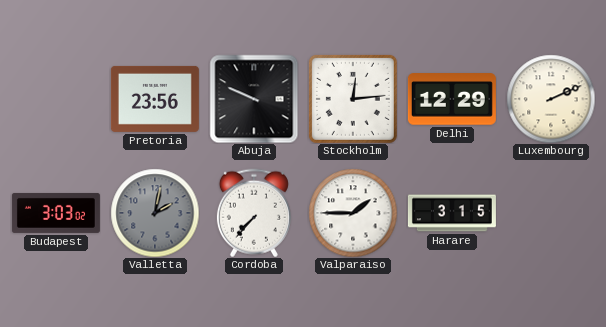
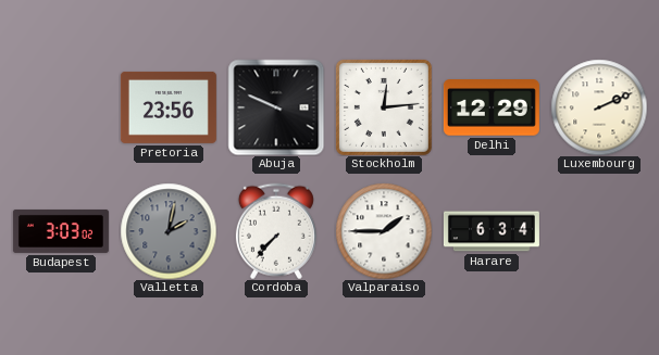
Harare: 3:15 -> 6:34 (492, 231)
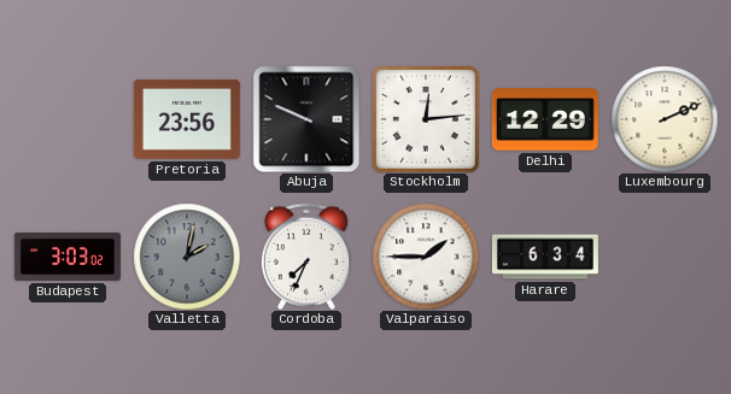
Cordoba: 7:37 -> 7:34 (306, 257)
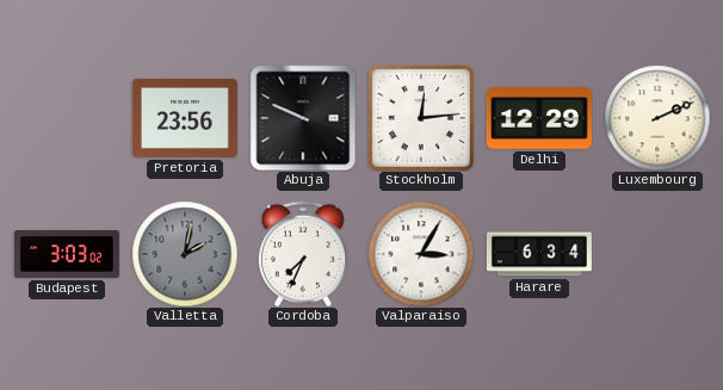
Valparaiso: 1:45 -> 3:05 (421, 254)
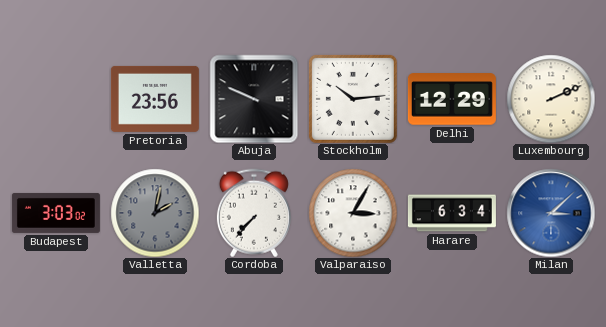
Stockholm: 12:14 -> 10:14 (353, 99)
Cordoba: 7:34 -> 7:37 (254, 213)
Milan: none -> 3:08 (551, 213)
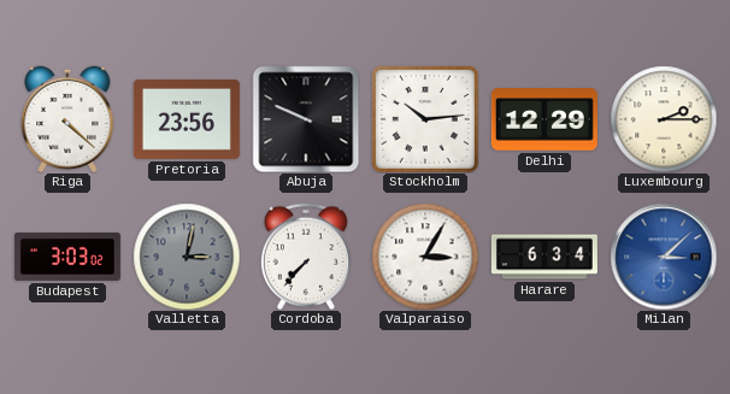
Riga: none -> 4:22 (67, 118)
Luxembourg: 2:11 -> 2:15 (664, 119)
Valletta: 2:02 -> 3:02 (187, 257)
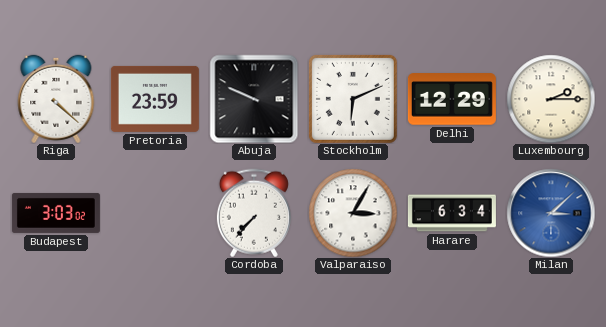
Pretoria: 23:56 -> 23:59 (155, 99)
Stockholm: 10:14 -> 6:11 (353, 99)
Valletta: 3:02 -> none (187, 257)
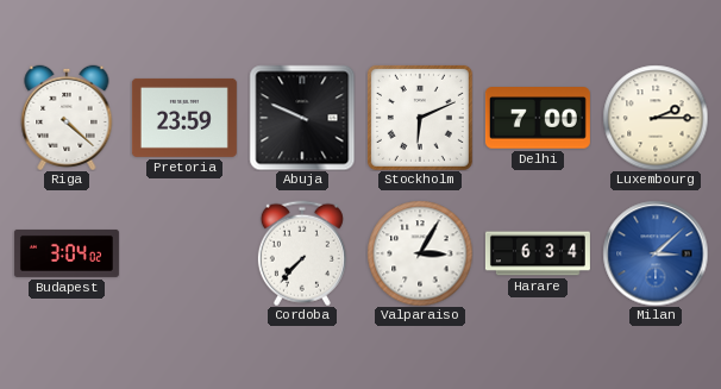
Delhi: 12:29 -> 7:00 (538, 118)
Budapest: 3:03 -> 3:04 (67, 253)
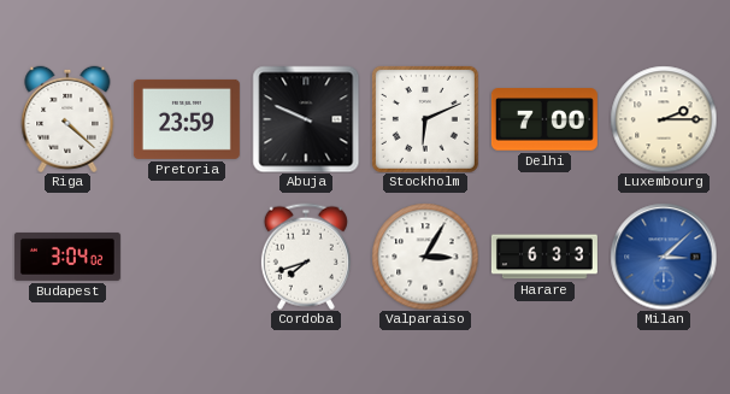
Cordoba: 7:37 -> 7:42 (306, 257)
Harare: 6:34 -> 6:33 (544, 257)
